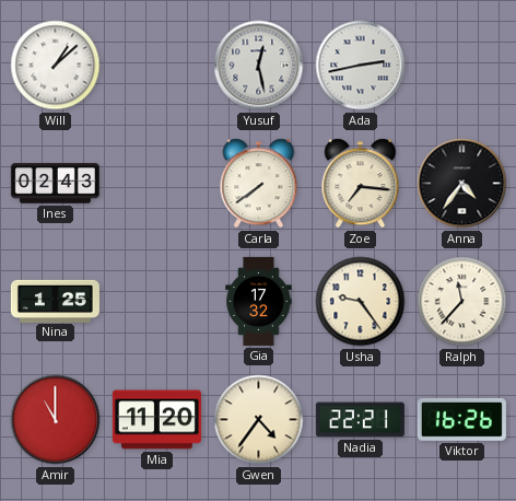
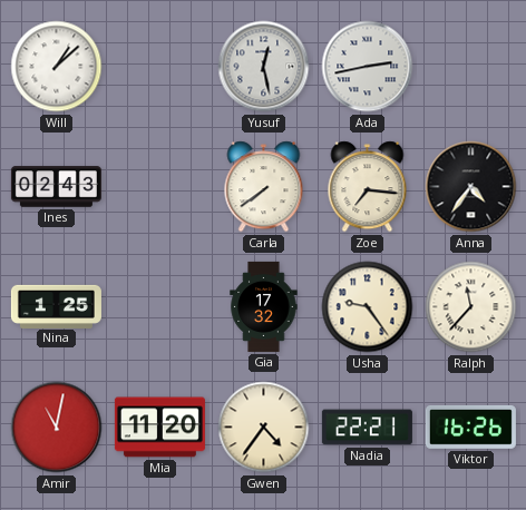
Amir: 11:00 -> 11:02 (57, 428)
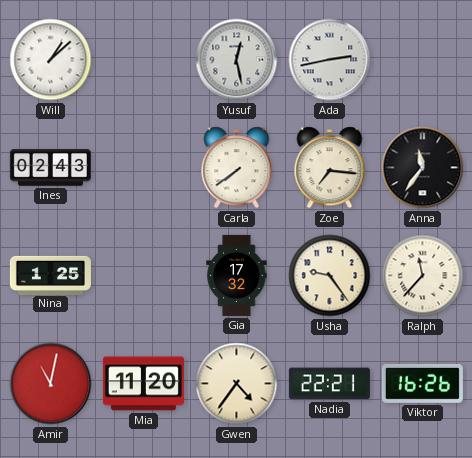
Anna: 4:36 -> 11:36 (423, 168)
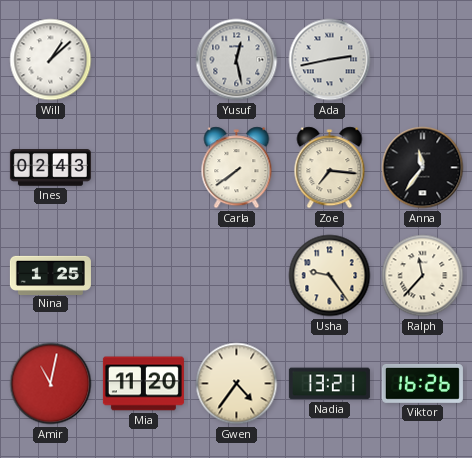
Gia: 17:32 -> none (237, 275)
Nadia: 22:21 -> 13:21 (329, 384)
